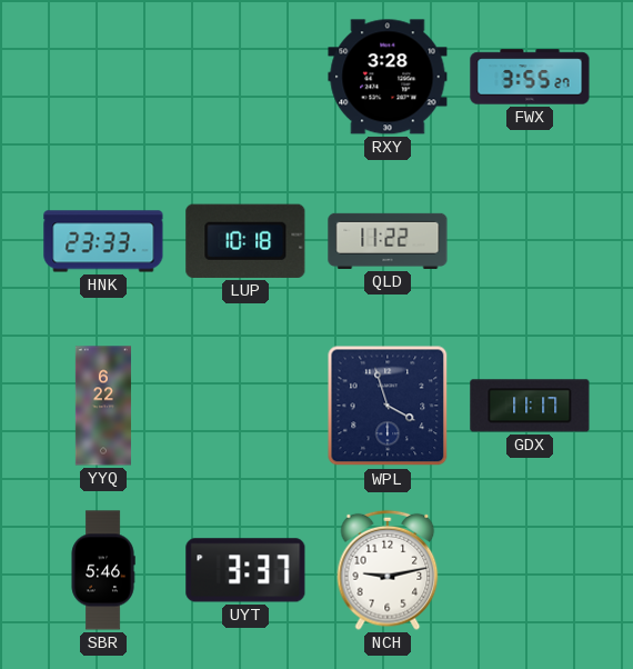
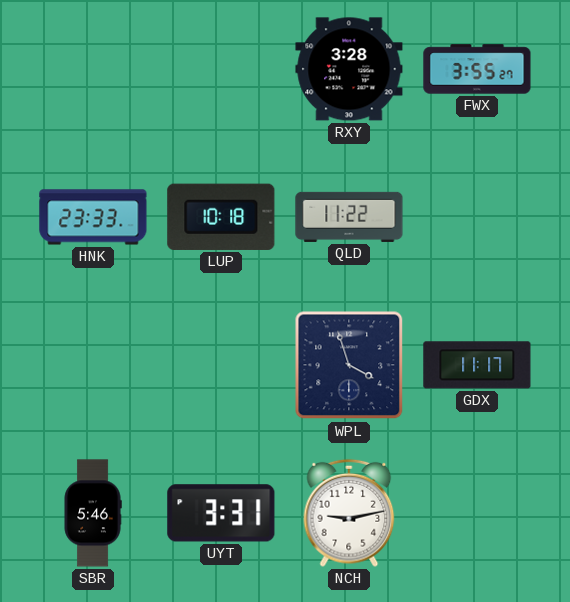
YYQ: 6:22 -> none (103, 406)
UYT: 3:37 -> 3:31 (221, 513)
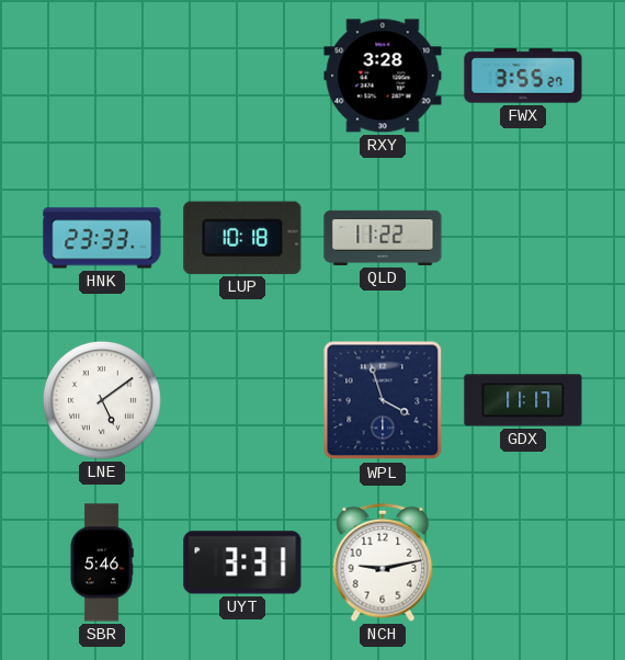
LNE: none -> 5:09 (102, 400)
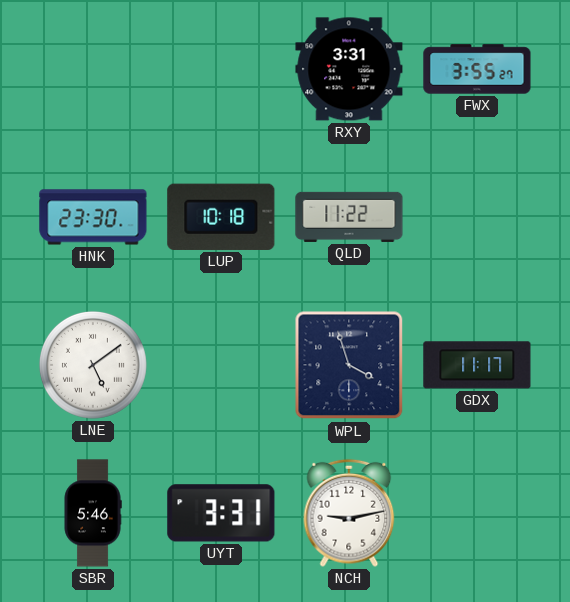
RXY: 3:28 -> 3:31 (349, 69)
HNK: 23:33 -> 23:30 (93, 217)
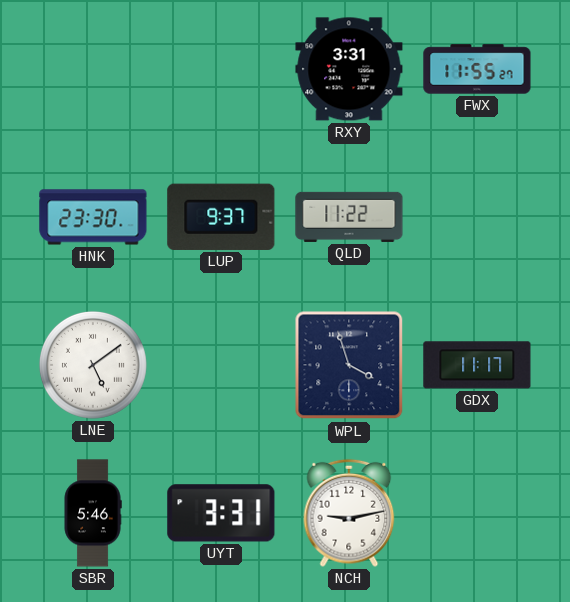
FWX: 3:55 -> 11:55 (477, 69)
LUP: 10:18 -> 9:37 (221, 217)
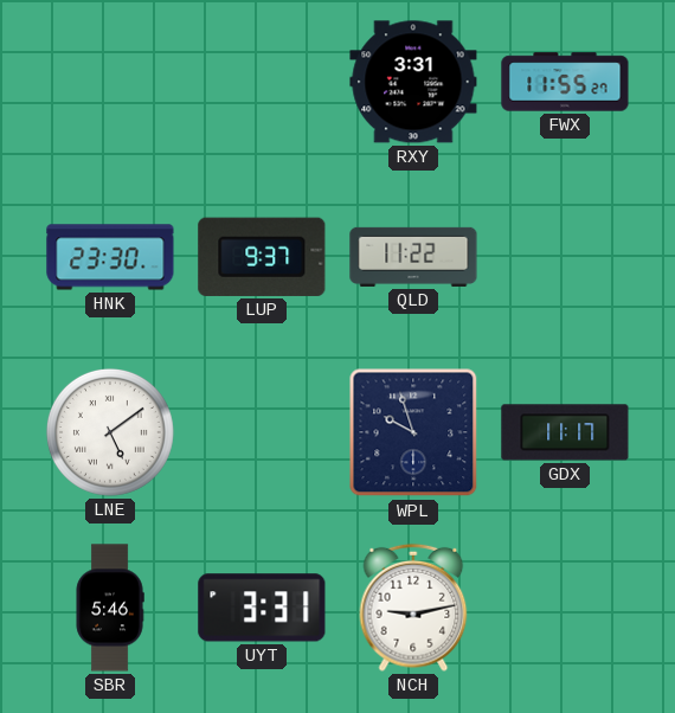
WPL: 3:57 -> 9:57 (413, 432)
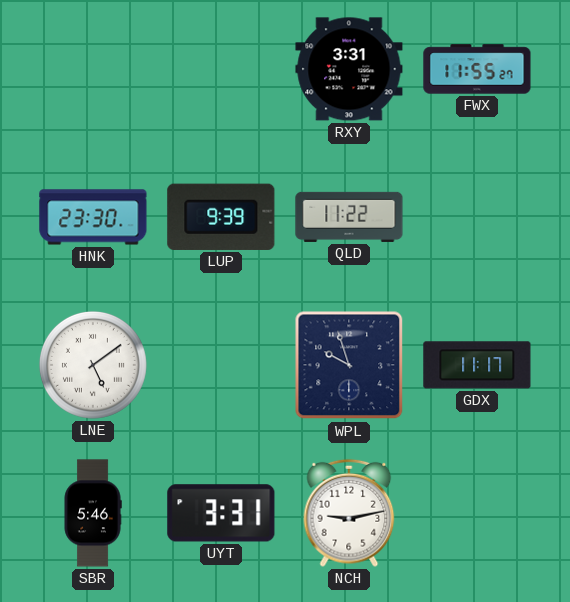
LUP: 9:37 -> 9:39 (221, 217)
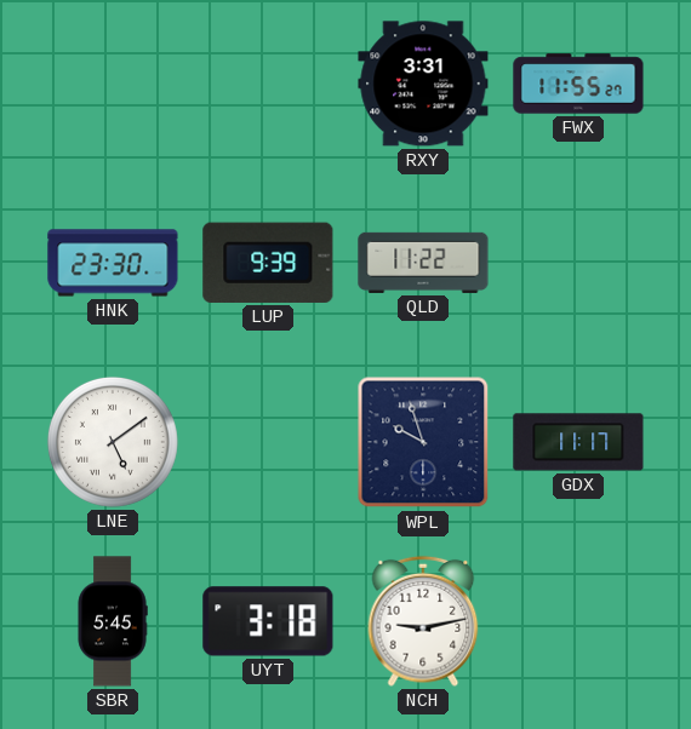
SBR: 5:46 -> 5:45 (113, 621)
UYT: 3:31 -> 3:18 (268, 621)
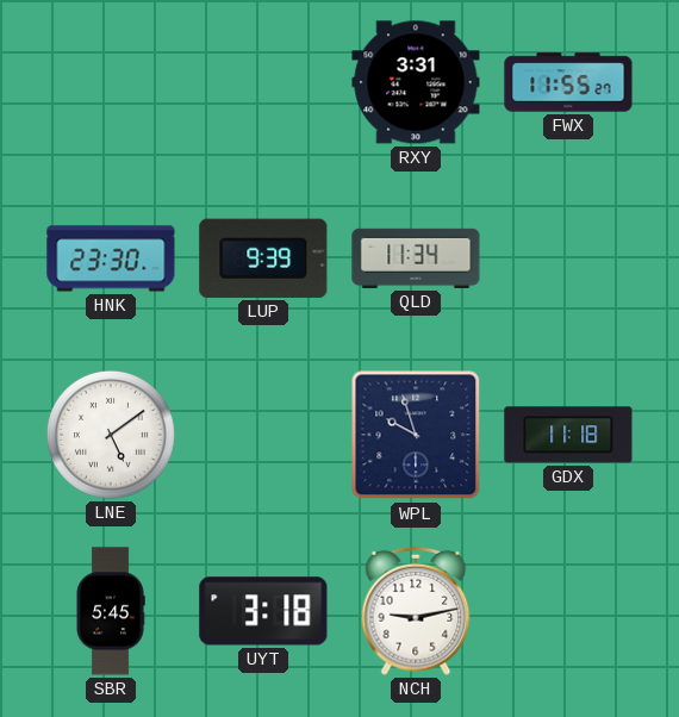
QLD: 11:22 -> 11:34 (416, 258)
GDX: 11:17 -> 11:18 (568, 435)
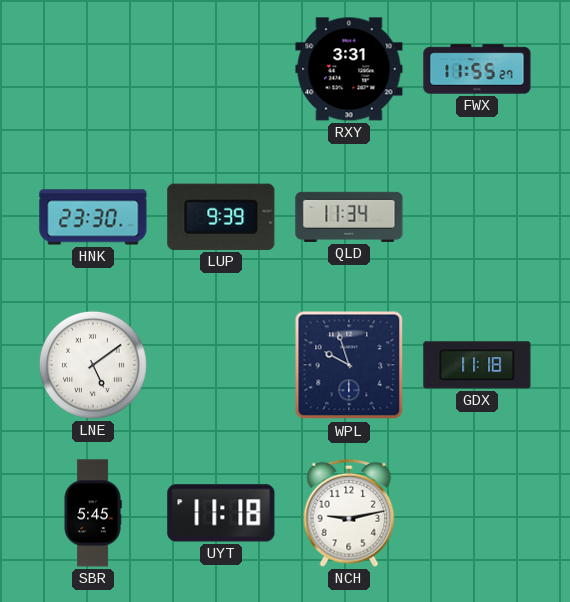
UYT: 3:18 -> 11:18 (221, 513)
